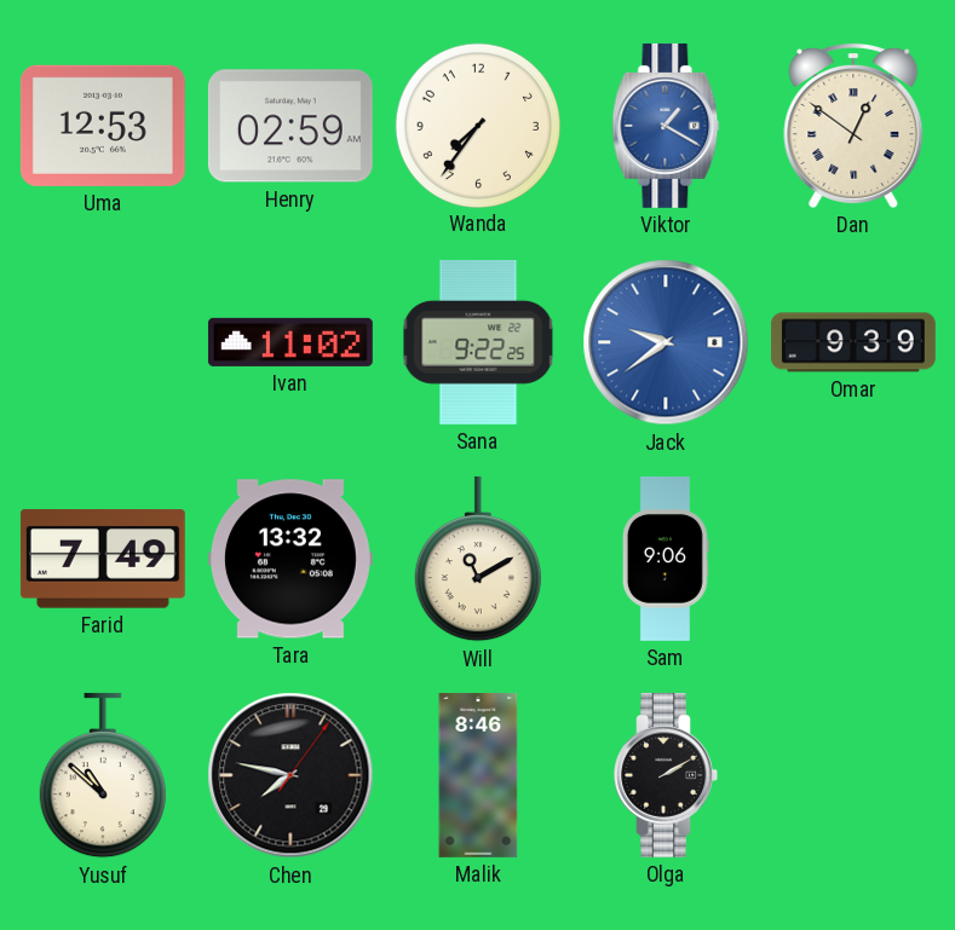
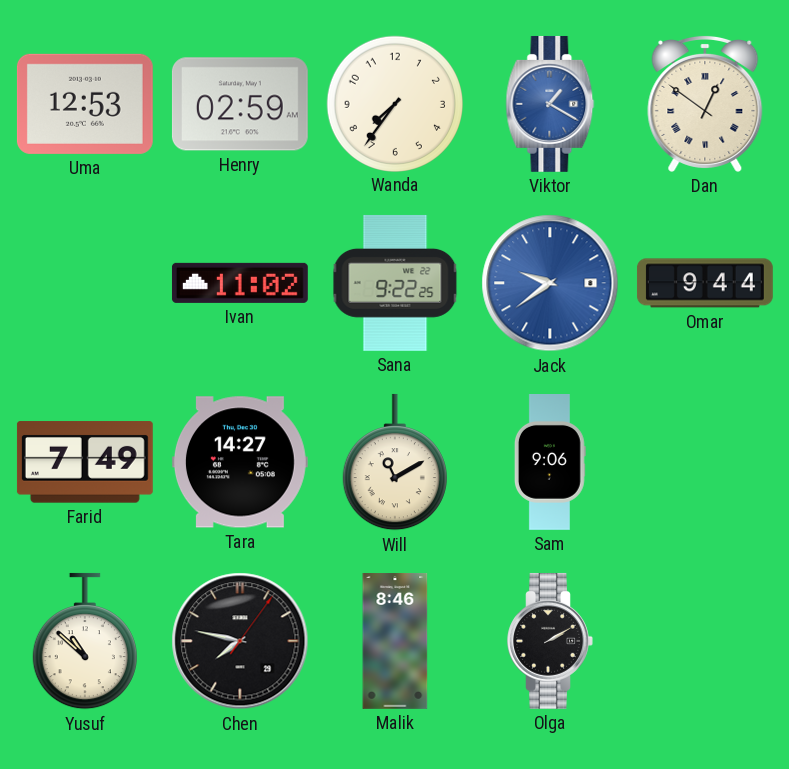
Omar: 9:39 -> 9:44 (705, 283)
Tara: 13:32 -> 14:27 (240, 462)
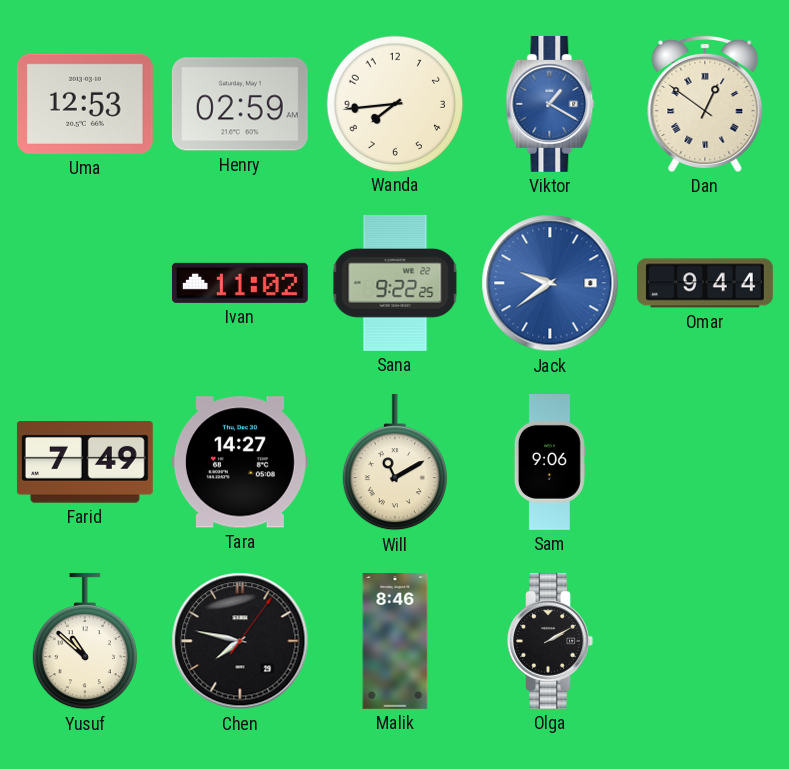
Wanda: 7:36 -> 7:44 (394, 103)
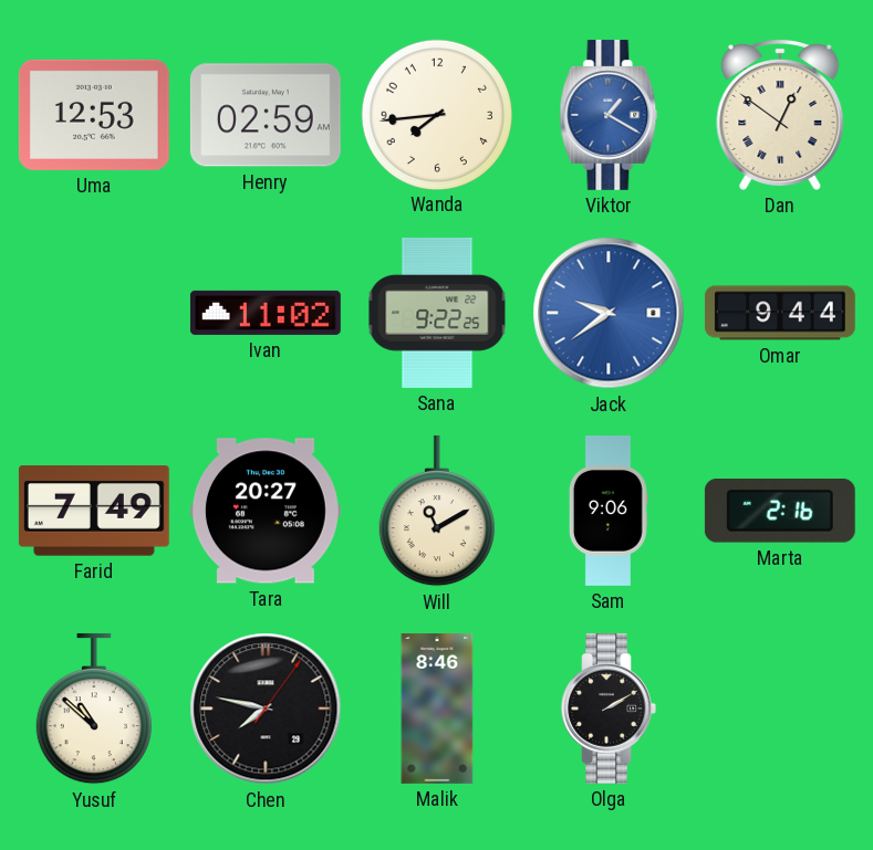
Tara: 14:27 -> 20:27 (266, 511)
Marta: none -> 2:16 (780, 512)
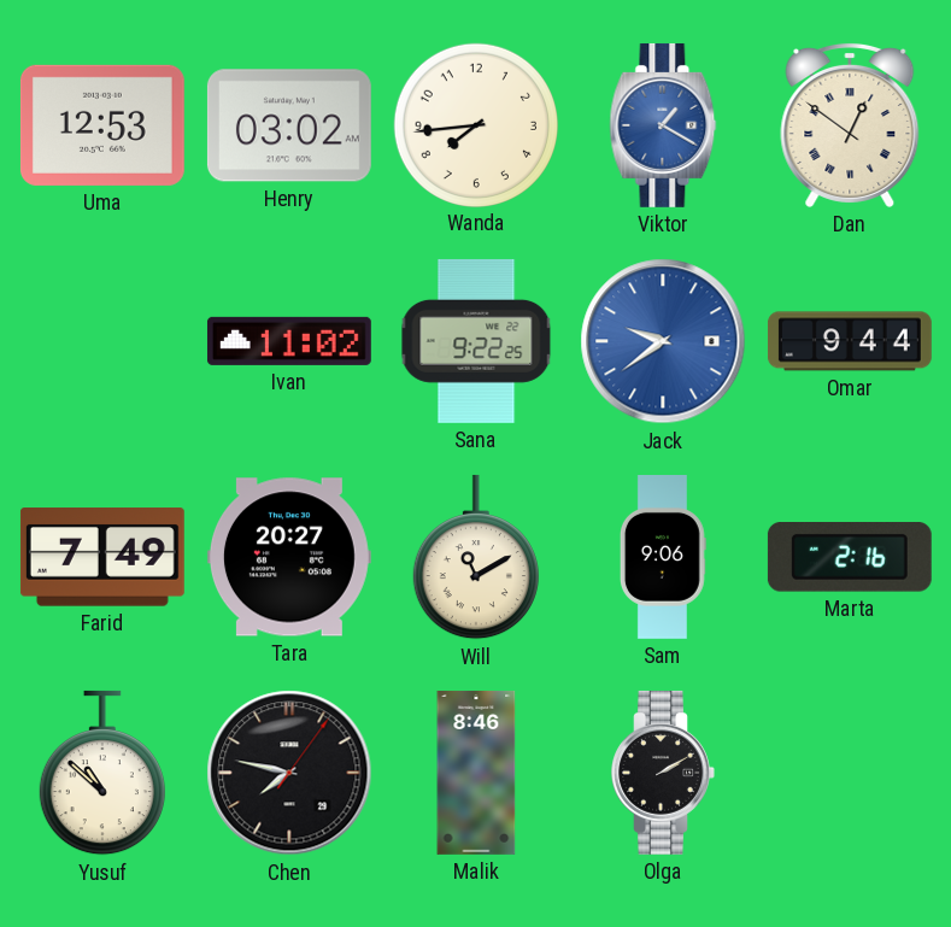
Henry: 02:59 -> 03:02 (289, 125)
